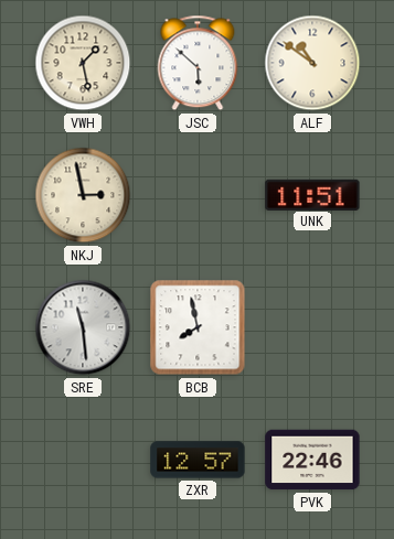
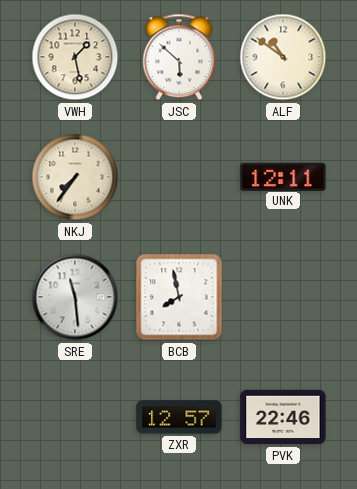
NKJ: 2:58 -> 7:36 (75, 177)
UNK: 11:51 -> 12:11 (283, 176)
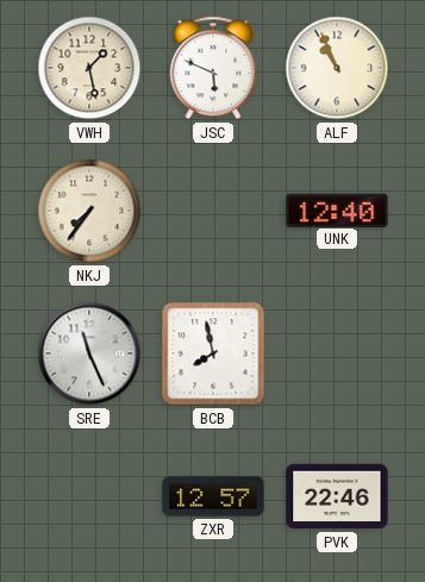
JSC: 5:52 -> 5:49 (213, 68)
ALF: 10:51 -> 10:56 (337, 68)
UNK: 12:11 -> 12:40 (337, 209)
SRE: 11:29 -> 11:26 (89, 353)
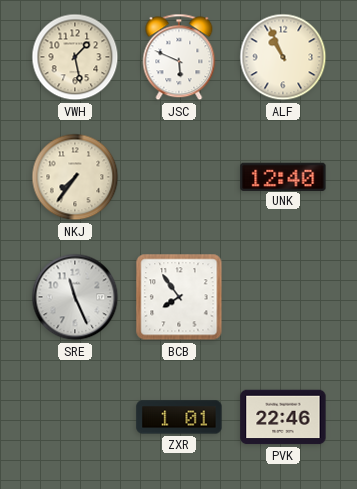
BCB: 7:58 -> 7:54 (179, 297)
ZXR: 12:57 -> 1:01 (179, 417)
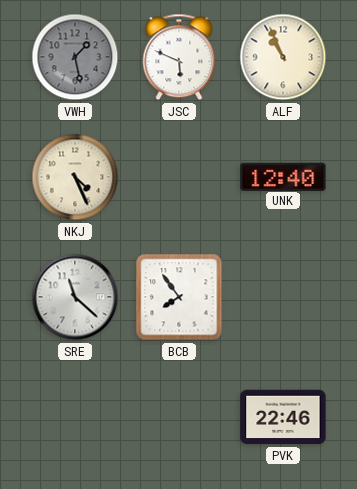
VWH dial: cream -> grey (75, 57)
NKJ: 7:36 -> 4:26 (75, 177)
SRE: 11:26 -> 11:22 (75, 297)
ZXR: 1:01 -> none (179, 417)
